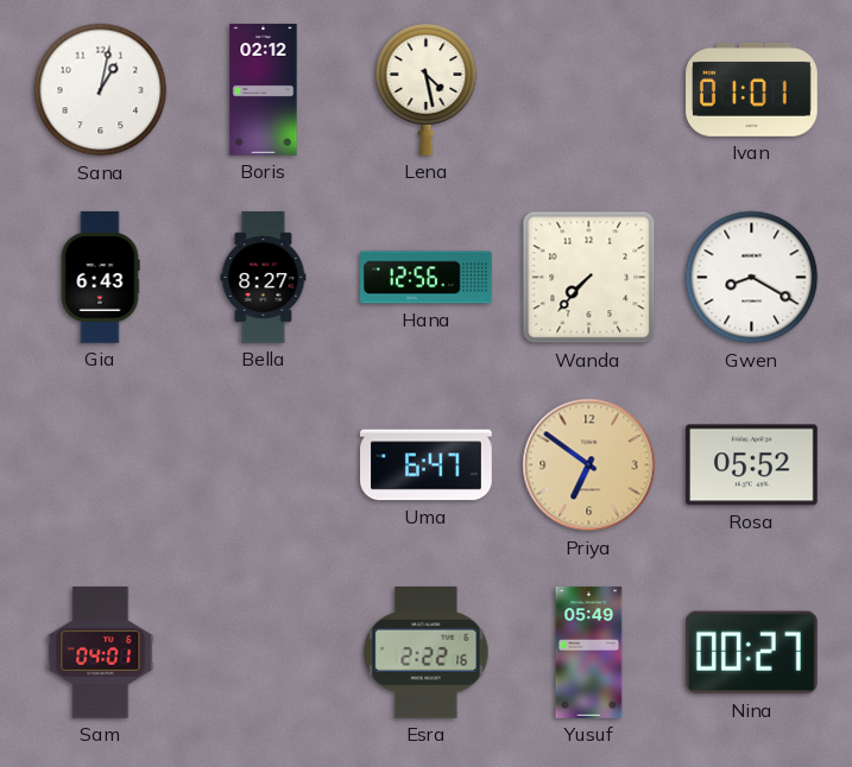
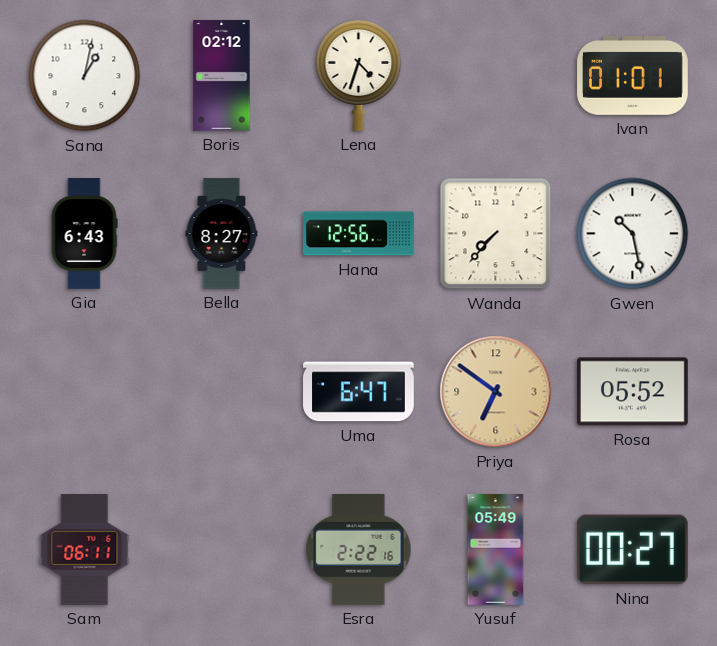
Lena: 4:28 -> 4:33 (359, 75)
Gwen: 8:20 -> 10:28 (633, 234)
Sam: 04:01 -> 06:11 (85, 550)
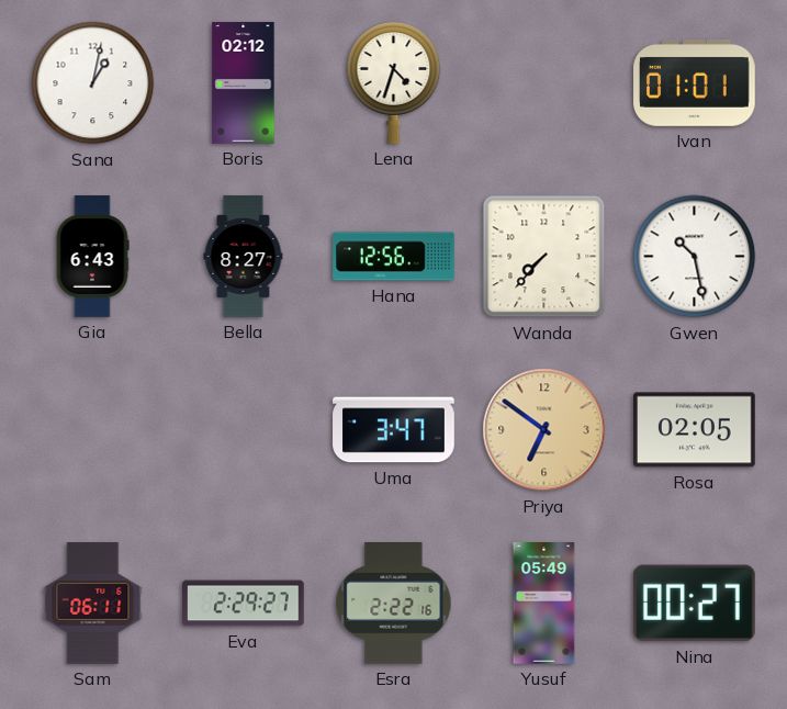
Uma: 6:47 -> 3:47 (394, 430)
Rosa: 05:52 -> 02:05 (695, 430)
Eva: none -> 2:29 (244, 604)
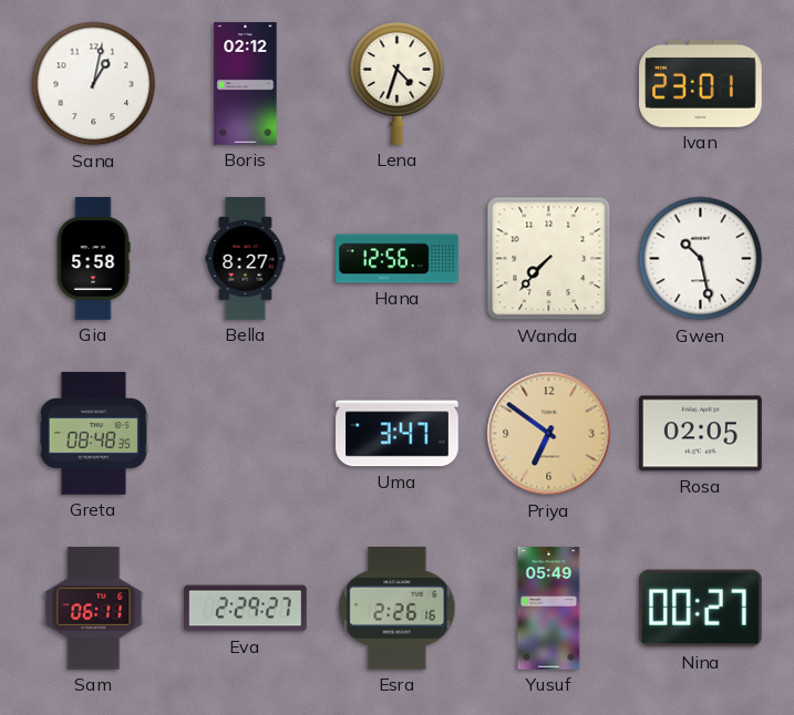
Ivan: 01:01 -> 23:01 (701, 84)
Gia: 6:43 -> 5:58 (93, 259)
Greta: none -> 08:48 (94, 434)
Esra: 2:22 -> 2:26 (398, 609)
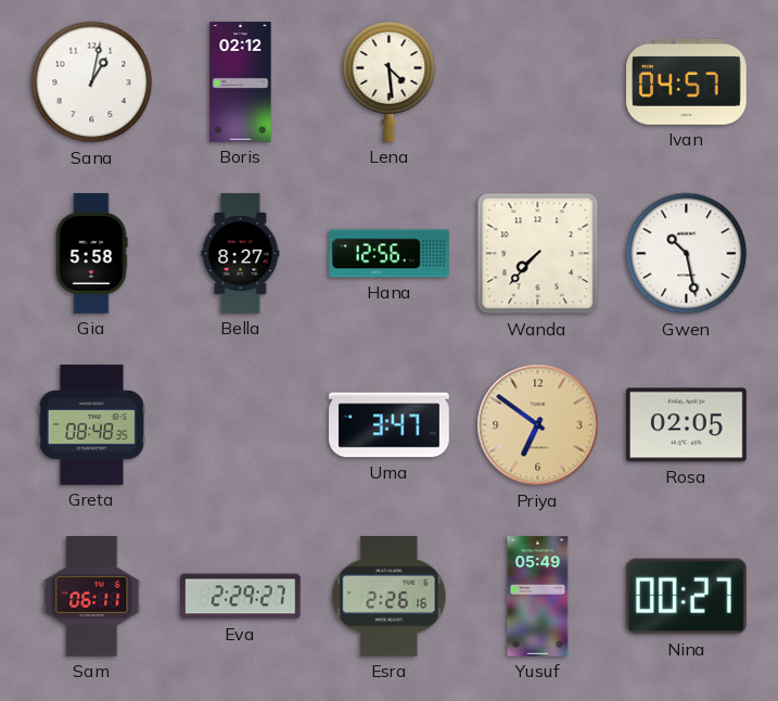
Lena: 4:33 -> 4:29 (390, 81)
Ivan: 23:01 -> 04:57 (687, 82)
